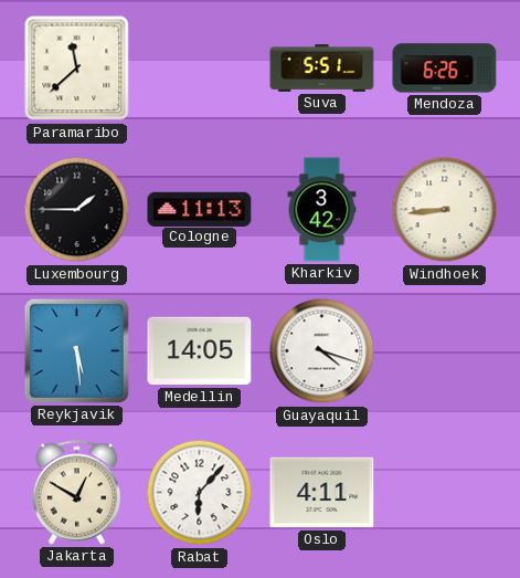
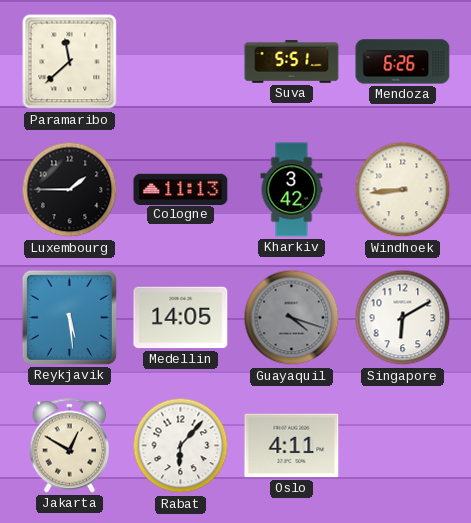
Guayaquil dial: white -> grey (292, 318)
Singapore: none -> 6:10 (403, 318)
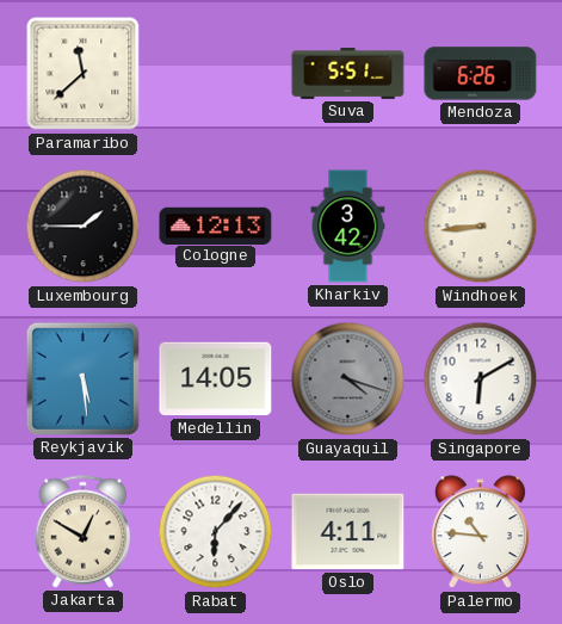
Cologne: 11:13 -> 12:13 (216, 225)
Palermo: none -> 10:46 (480, 532)
